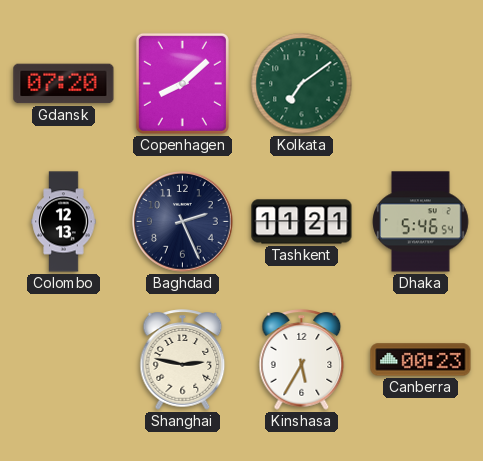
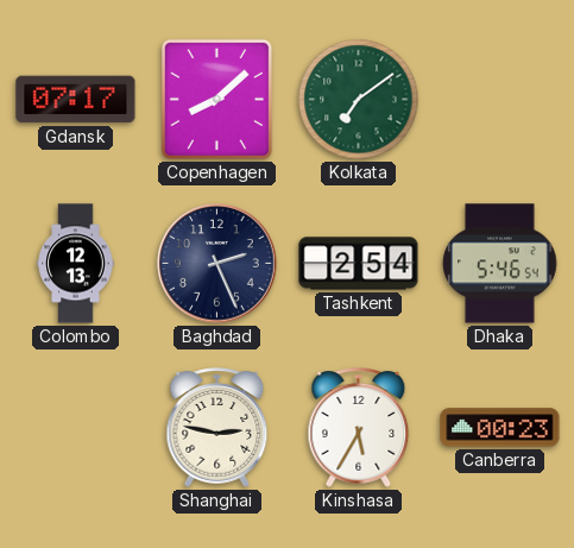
Gdansk: 07:20 -> 07:17 (76, 100)
Tashkent: 11:21 -> 2:54 (359, 264)
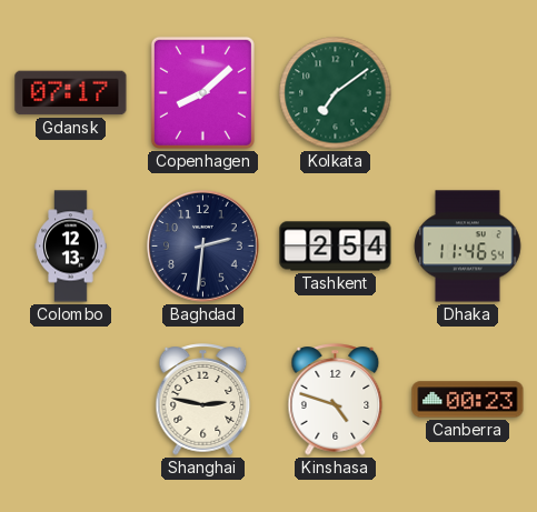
Baghdad: 2:26 -> 2:31 (203, 247)
Dhaka: 5:46 -> 11:46 (468, 247)
Kinshasa: 5:35 -> 4:48 (336, 400)
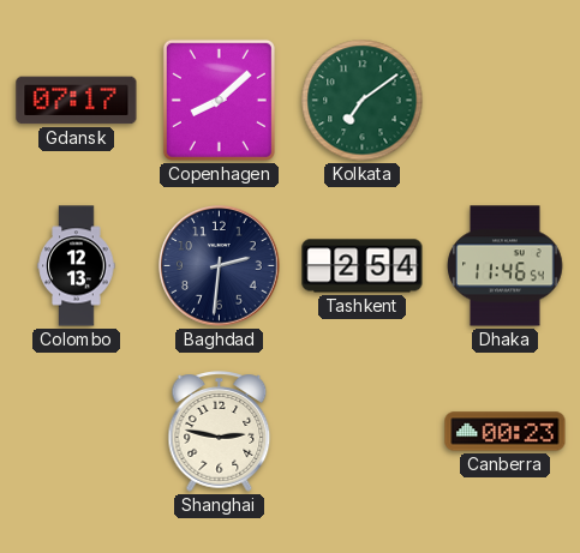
Kinshasa: 4:48 -> none (336, 400)
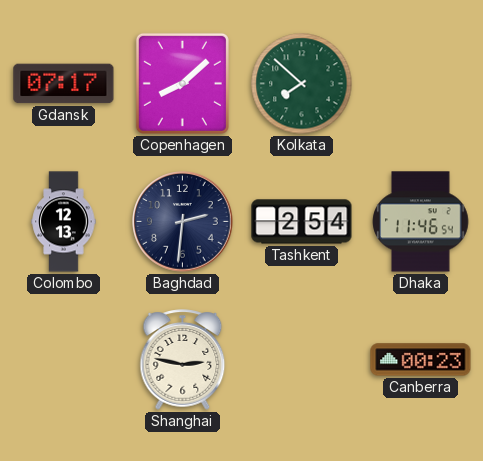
Kolkata: 7:09 -> 7:52 (302, 84)
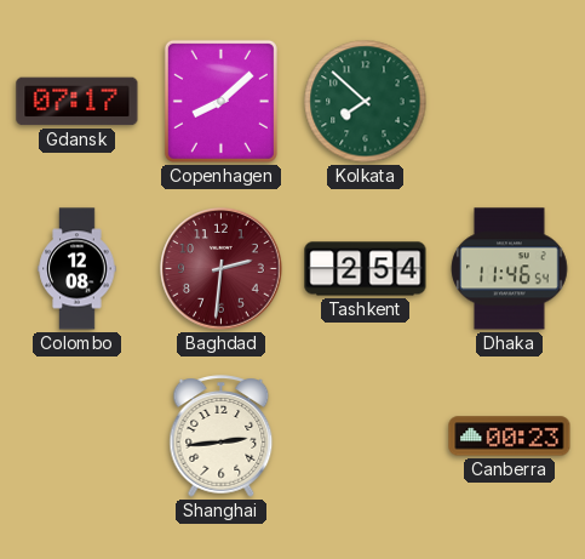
Colombo: 12:13 -> 12:08 (78, 269)
Baghdad dial: navy -> burgundy (222, 269)
Shanghai: 2:47 -> 2:44 (222, 437)
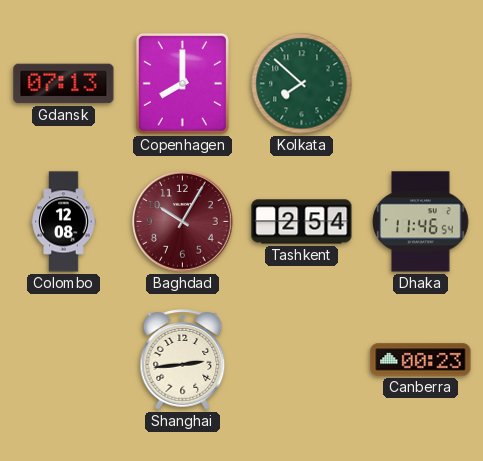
Gdansk: 07:17 -> 07:13 (64, 84)
Copenhagen: 8:08 -> 8:00 (182, 83)
Baghdad: 2:31 -> 10:05 (183, 222)
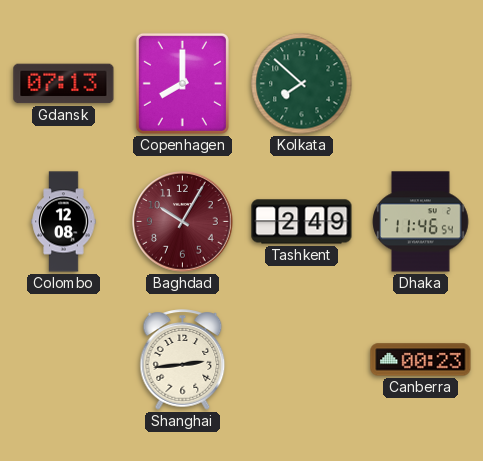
Tashkent: 2:54 -> 2:49 (302, 222)
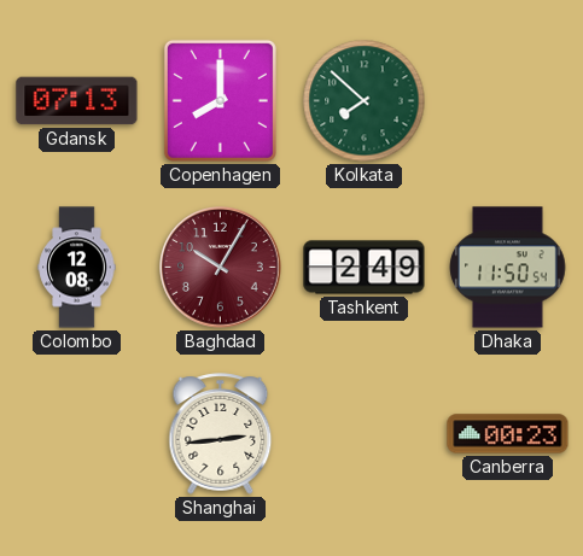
Dhaka: 11:46 -> 11:50 (508, 268)
